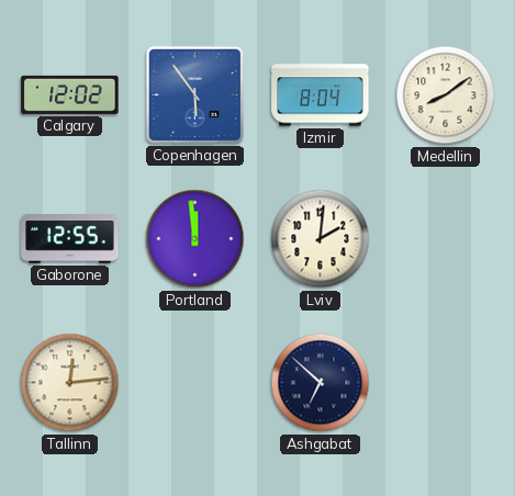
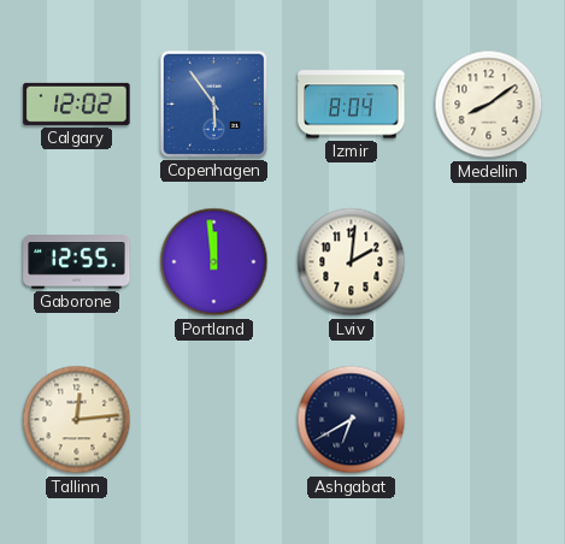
Ashgabat: 6:52 -> 6:40 (352, 420)
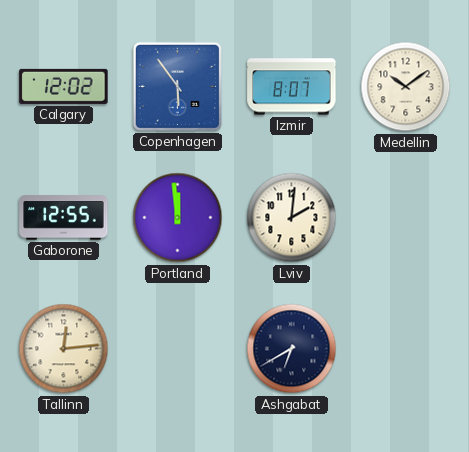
Izmir: 8:04 -> 8:07 (292, 87)
Medellin: 8:09 -> 10:09 (406, 87)
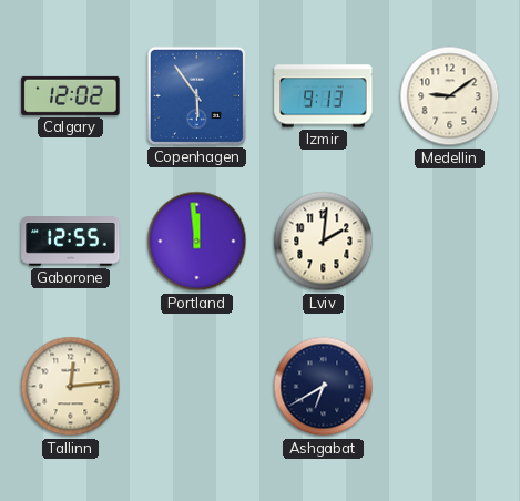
Izmir: 8:07 -> 9:13 (324, 96)
Medellin: 10:09 -> 9:09 (450, 96)
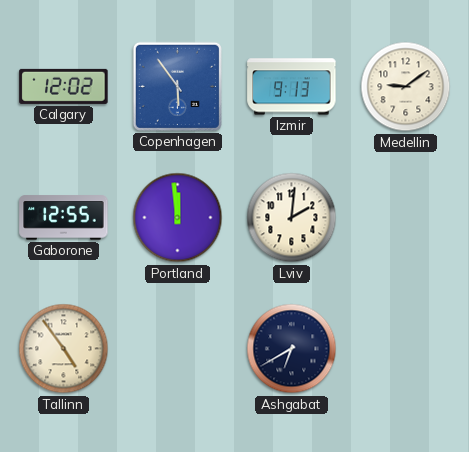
Tallinn: 12:14 -> 4:54 (64, 349)
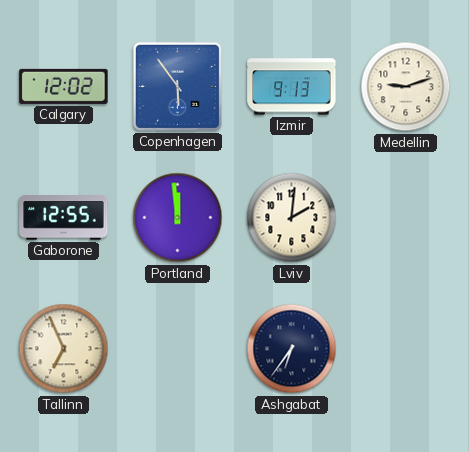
Medellin: 9:09 -> 9:12 (406, 87)
Tallinn: 4:54 -> 6:56 (64, 349)
Ashgabat: 6:40 -> 6:36 (292, 349)
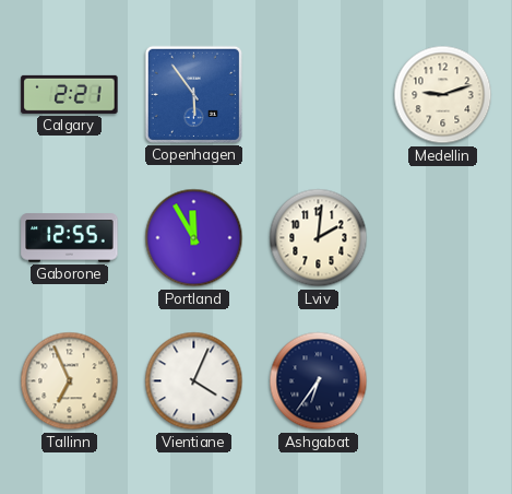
Calgary: 12:02 -> 2:21 (70, 94)
Izmir: 9:13 -> none (292, 87)
Portland: 11:59 -> 11:55 (194, 238)
Vientiane: none -> 4:04 (194, 381)
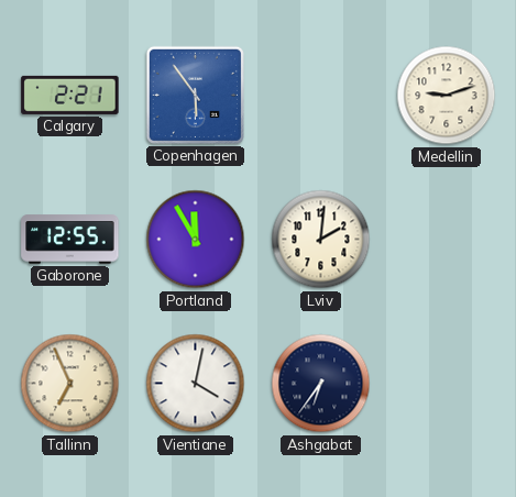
Vientiane: 4:04 -> 4:02 (196, 384)
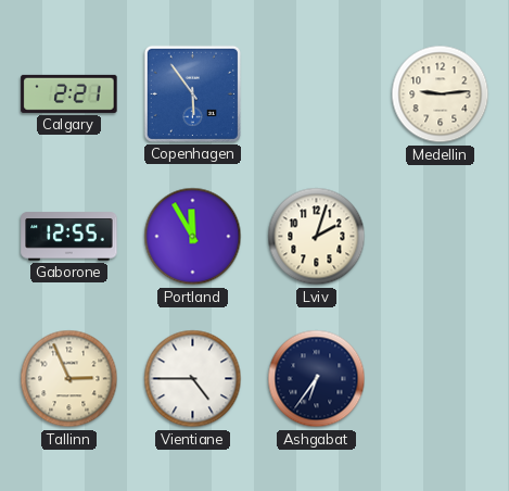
Medellin: 9:12 -> 9:14 (441, 95)
Lviv: 2:01 -> 2:03 (317, 237)
Tallinn: 6:56 -> 2:56 (69, 379)
Vientiane: 4:02 -> 4:45 (193, 379)
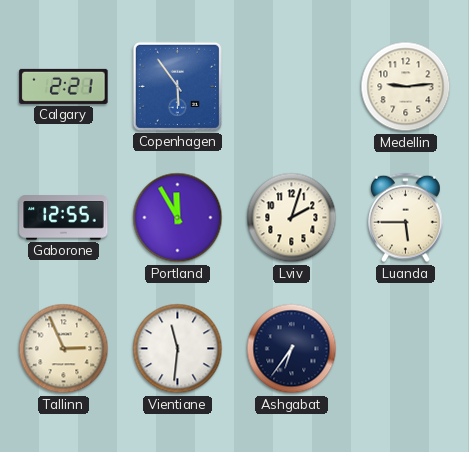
Luanda: none -> 5:45 (405, 218)
Vientiane: 4:45 -> 11:31 (178, 349)
